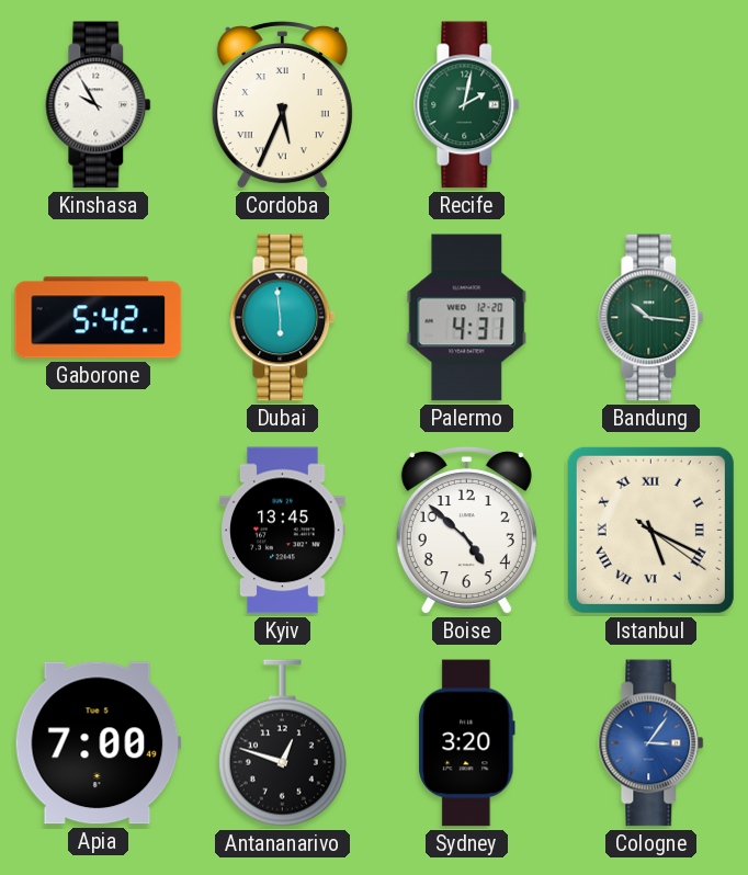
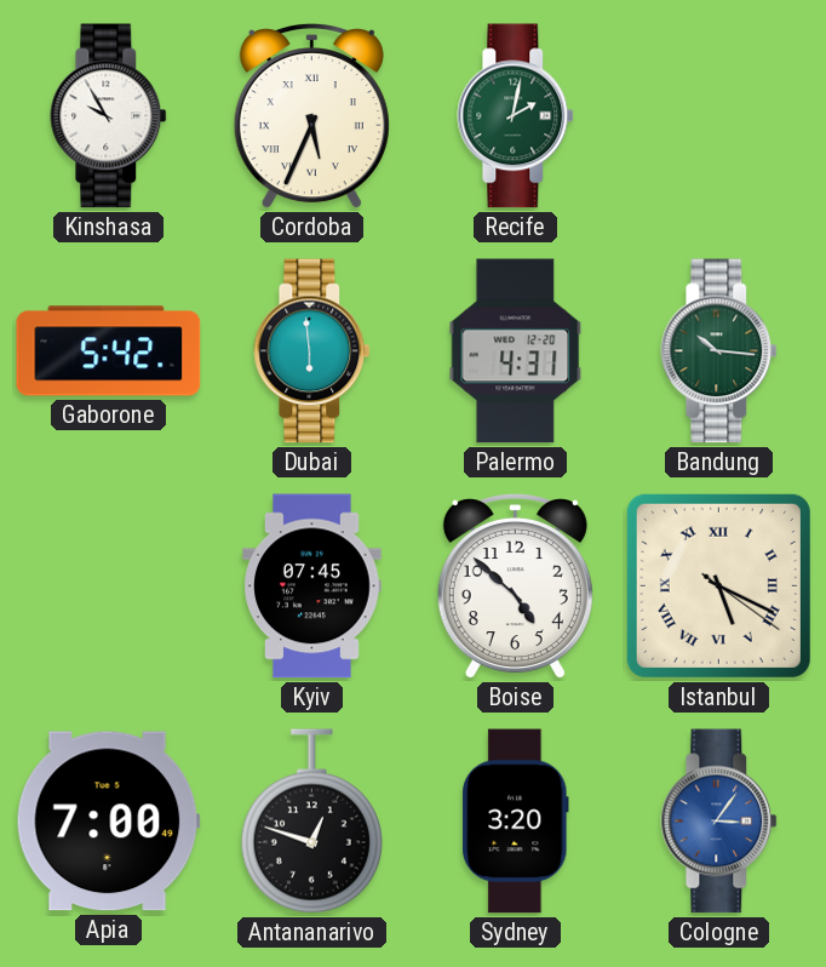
Kyiv: 13:45 -> 07:45 (312, 587)
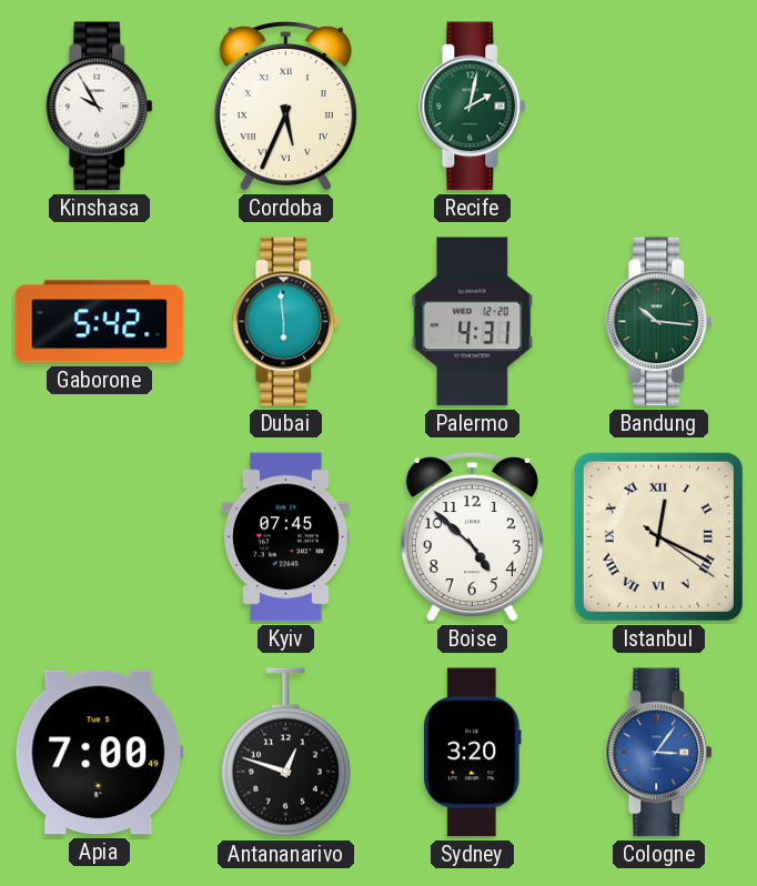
Istanbul: 5:19 -> 12:19 (658, 536)
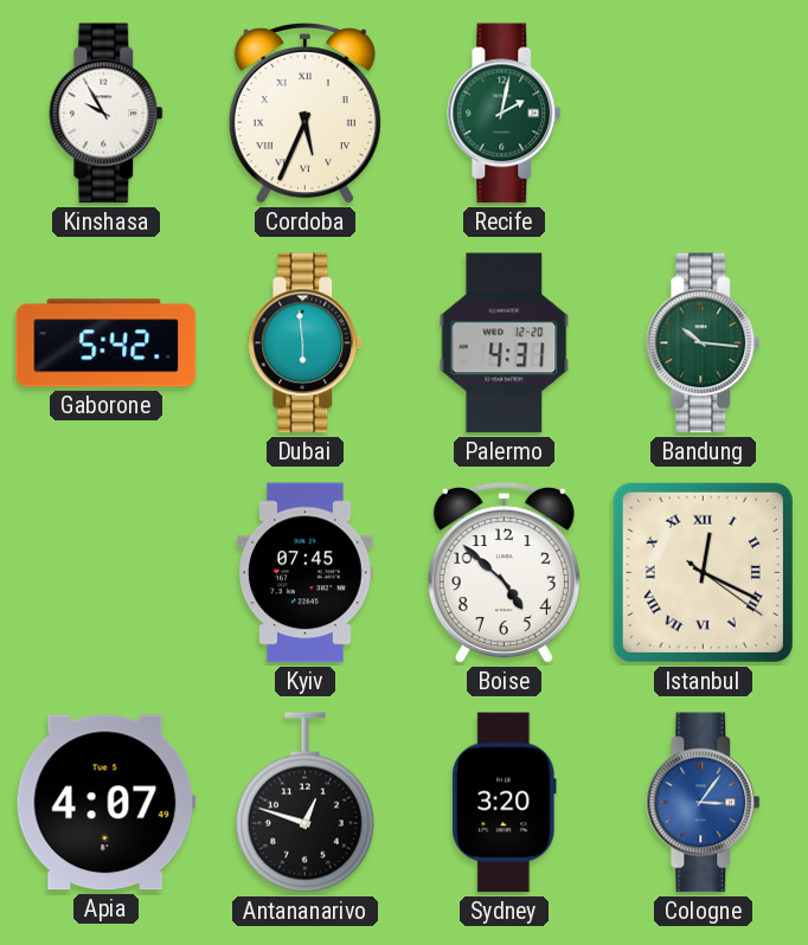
Apia: 7:00 -> 4:07 (105, 803)
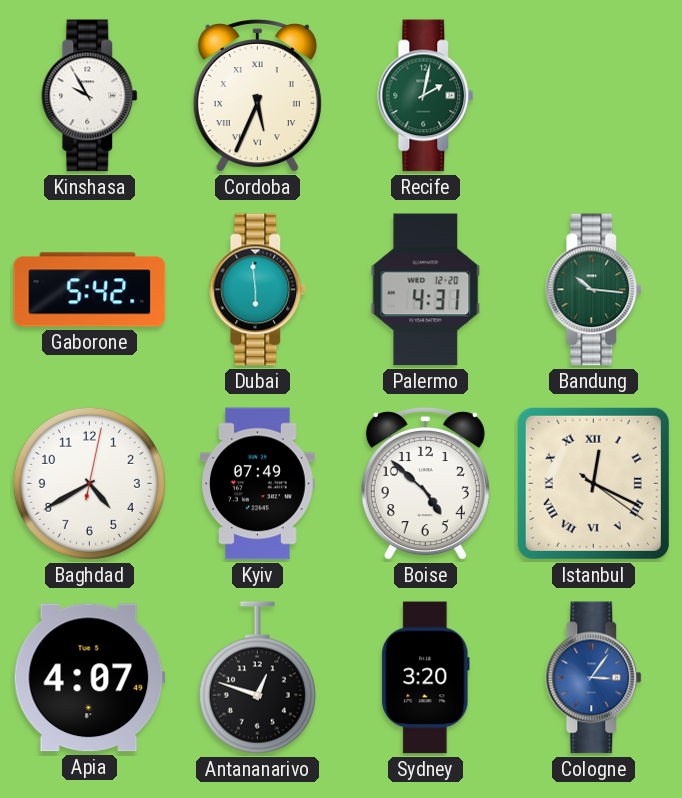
Baghdad: none -> 4:40 (89, 483)
Kyiv: 07:45 -> 07:49 (258, 484)
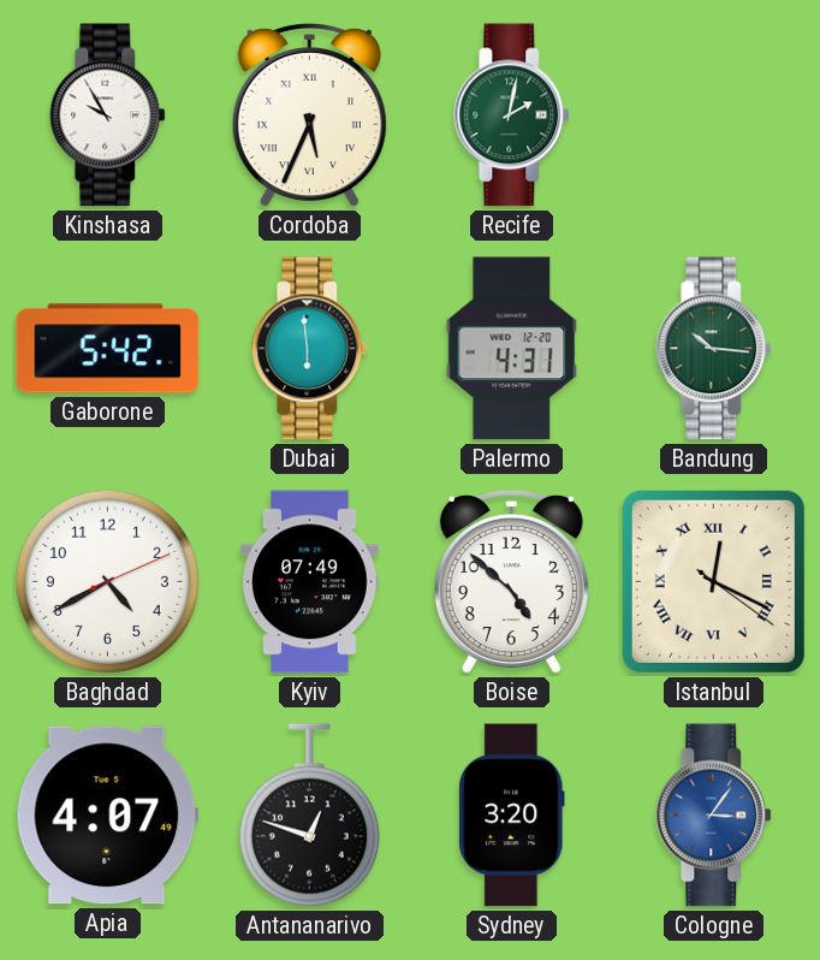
Baghdad: 4:40:02 -> 4:40:11 (107, 581)
